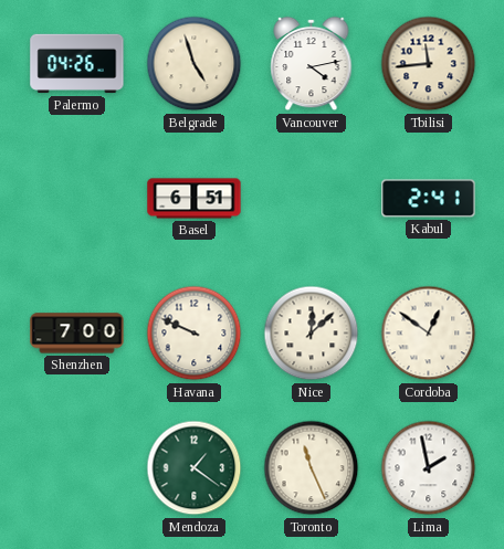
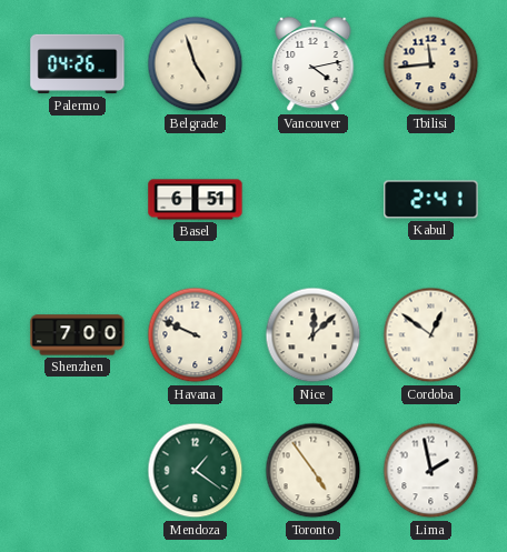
Toronto: 11:26 -> 4:54 (314, 471)
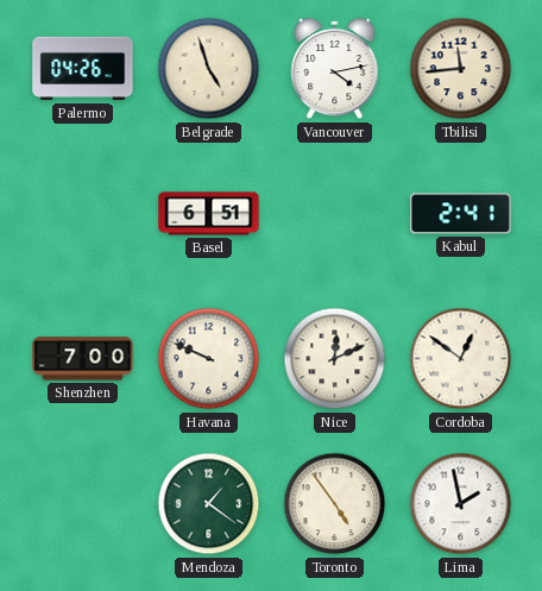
Nice: 12:08 -> 12:11 (335, 359)
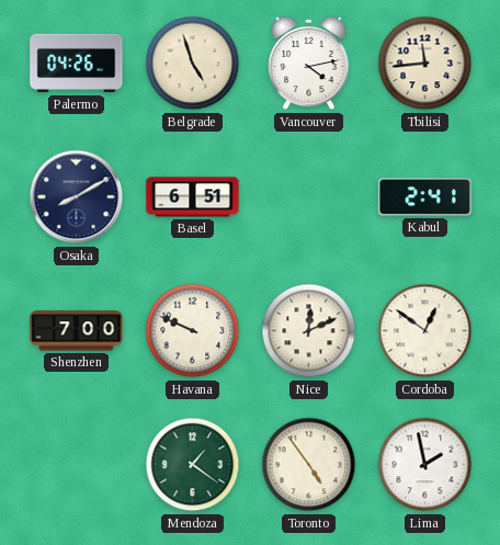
Osaka: none -> 8:10 (77, 197)
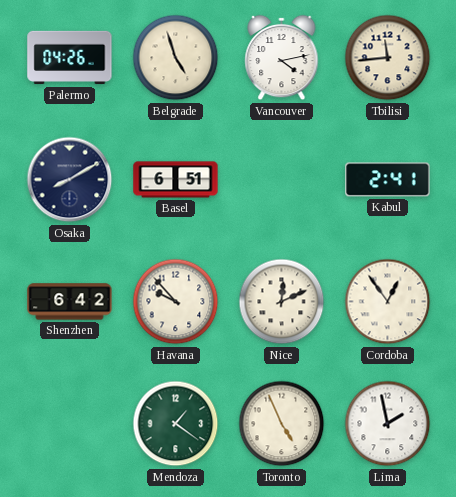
Shenzhen: 7:00 -> 6:42 (70, 302)
Havana: 9:49 -> 9:53 (176, 302)
Cordoba: 12:51 -> 12:54 (388, 302)
Toronto: 4:54 -> 4:56 (282, 424)
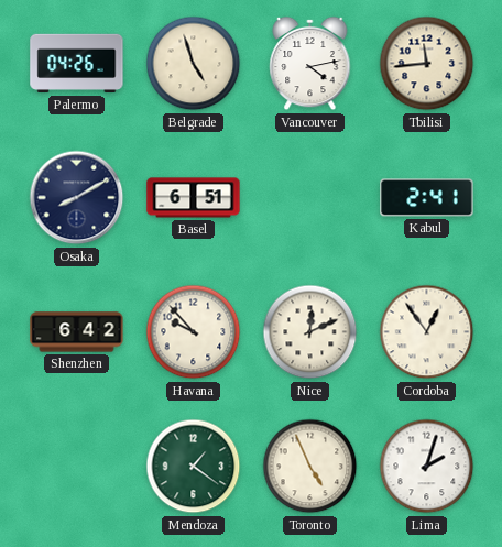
Lima: 1:58 -> 2:03 (427, 467)
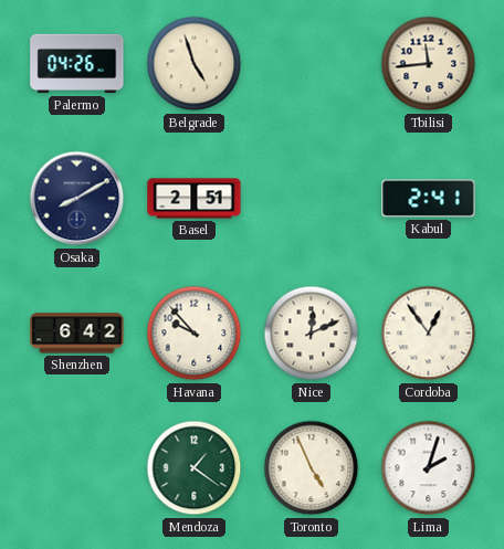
Vancouver: 4:13 -> none (310, 64)
Basel: 6:51 -> 2:51 (195, 199)
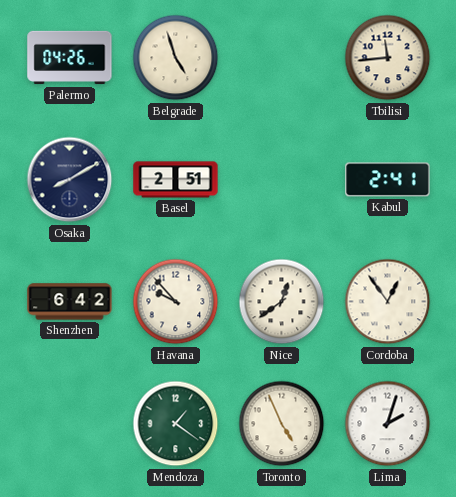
Nice: 12:11 -> 12:39 (282, 302)
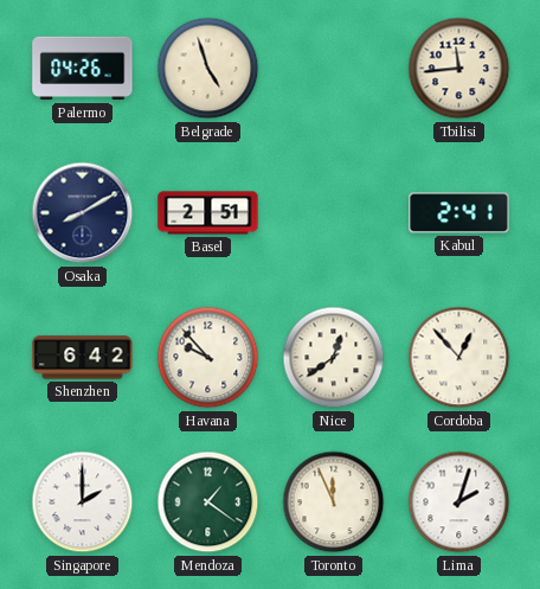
Cordoba: 12:54 -> 12:53 (459, 358)
Singapore: none -> 2:00 (83, 502)
Toronto: 4:56 -> 11:56 (334, 502)
